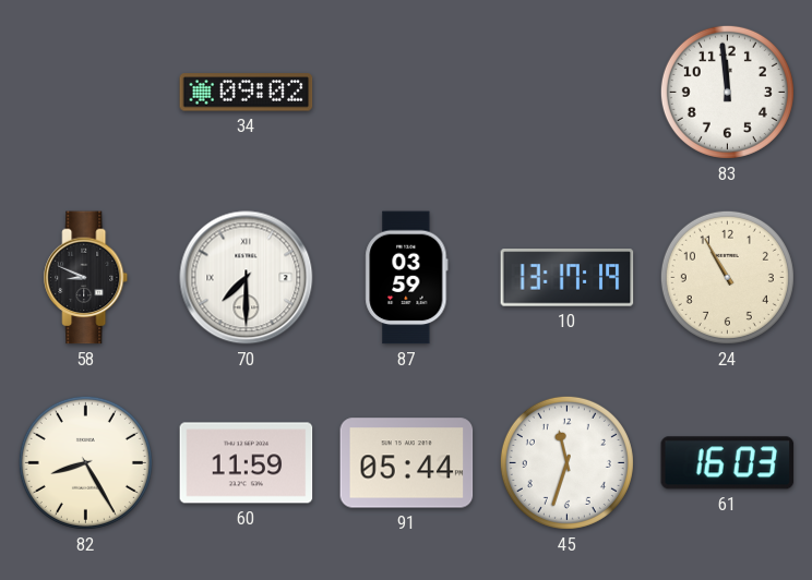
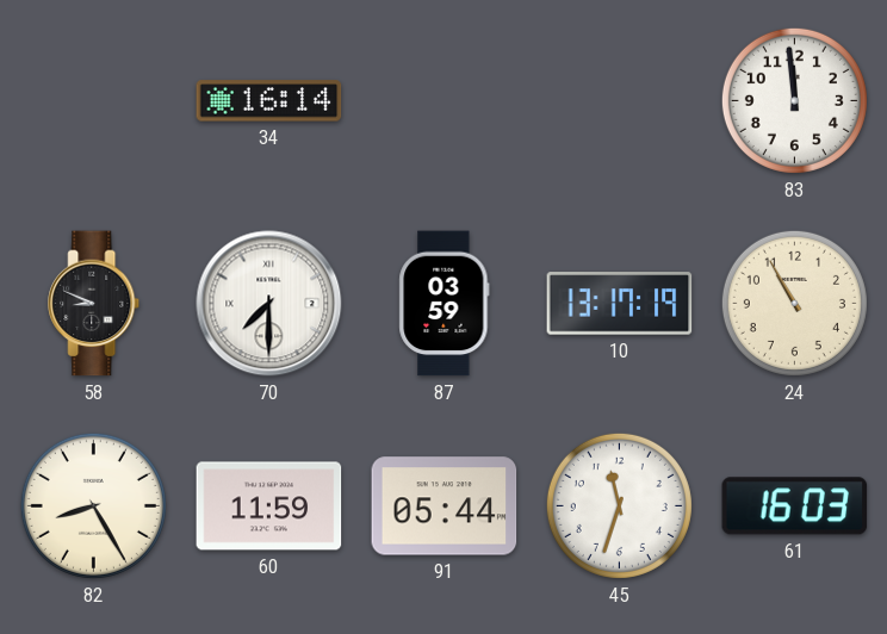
34: 09:02 -> 16:14 (269, 101)
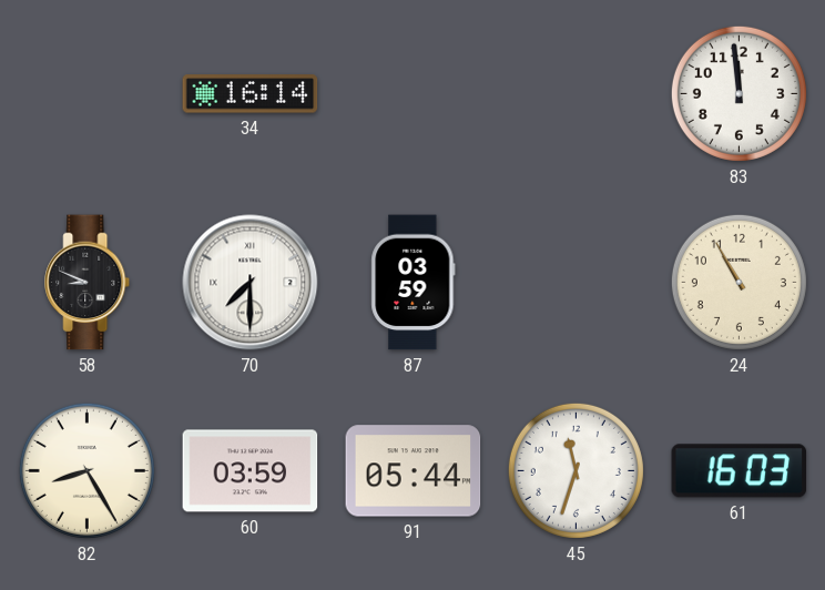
10: 13:17 -> none (620, 304)
60: 11:59 -> 03:59 (251, 471)
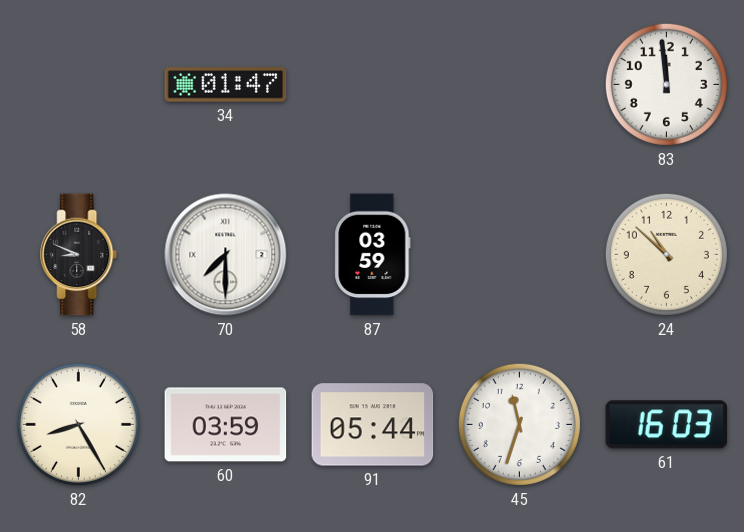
34: 16:14 -> 01:47 (226, 85)
24: 10:55 -> 10:52 (666, 254)
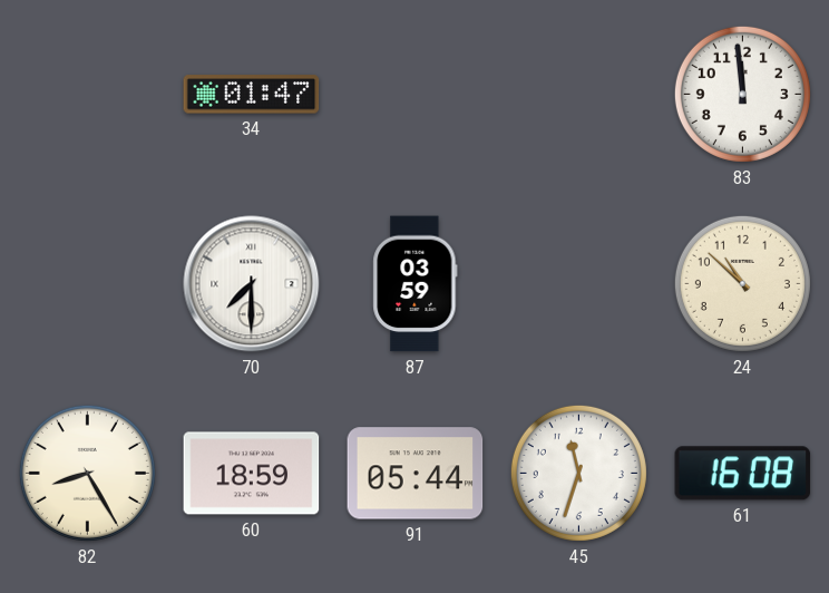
58: 8:49 -> none (79, 255)
60: 03:59 -> 18:59 (252, 474)
61: 16:03 -> 16:08 (743, 474)
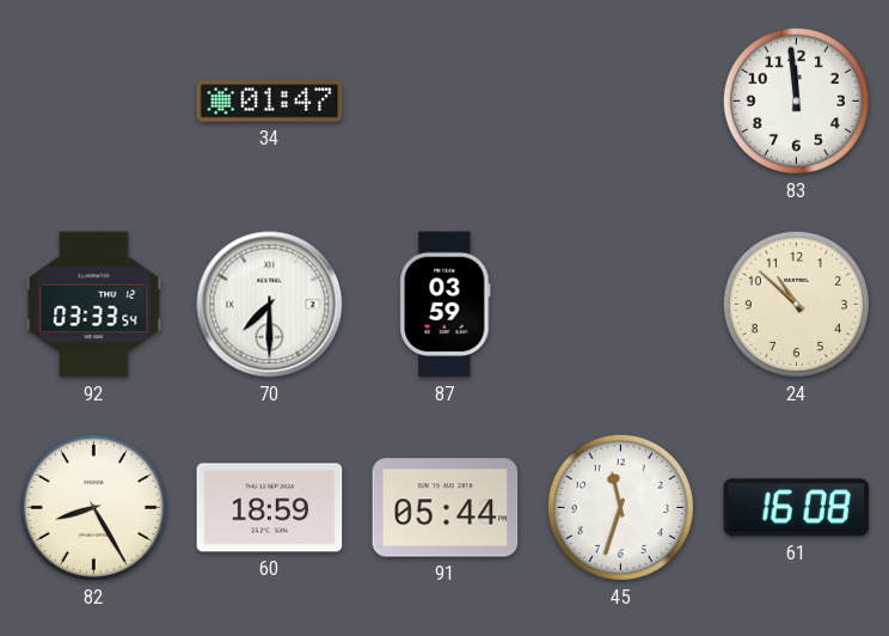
92: none -> 03:33 (94, 305)
